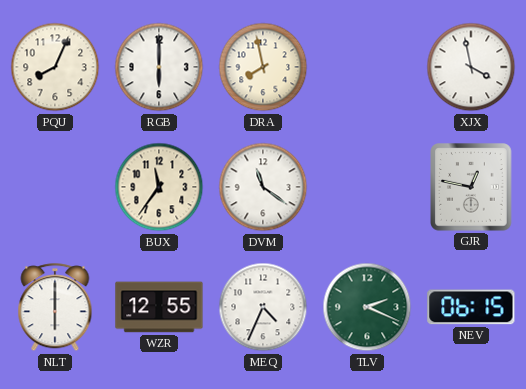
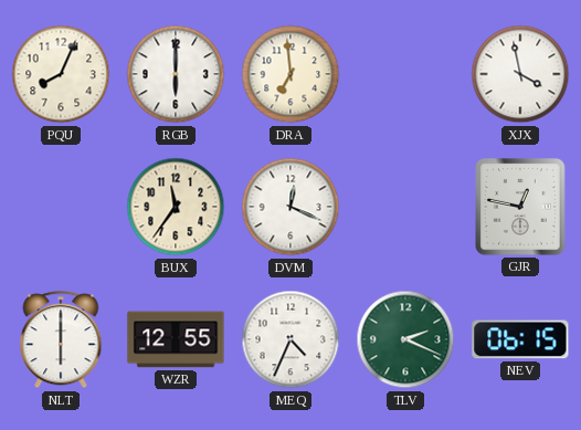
DRA: 7:58 -> 6:59 (290, 74)
DVM: 11:21 -> 12:19 (290, 207)
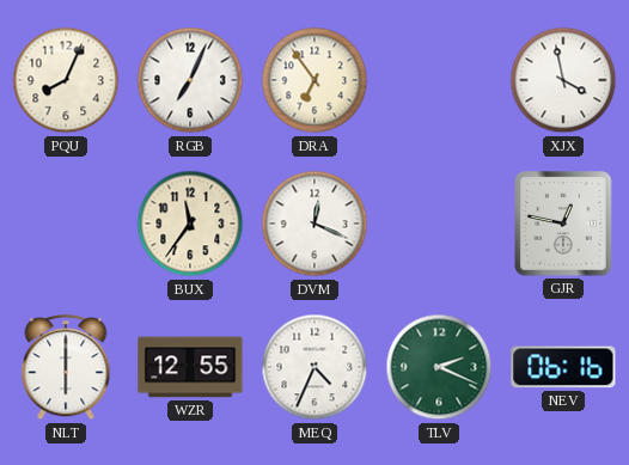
RGB: 6:00 -> 7:04 (190, 80)
DRA: 6:59 -> 6:54 (314, 80)
NEV: 06:15 -> 06:16 (563, 367)
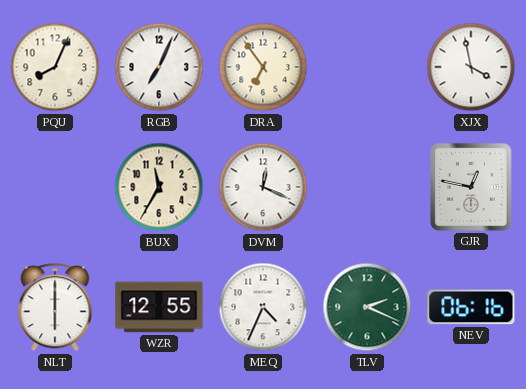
BUX: 11:36 -> 11:35 (159, 187)
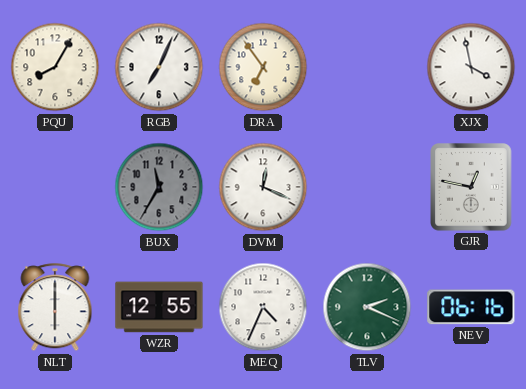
PQU: 8:04 -> 8:05 (55, 67)
BUX dial: cream -> grey (159, 187)
